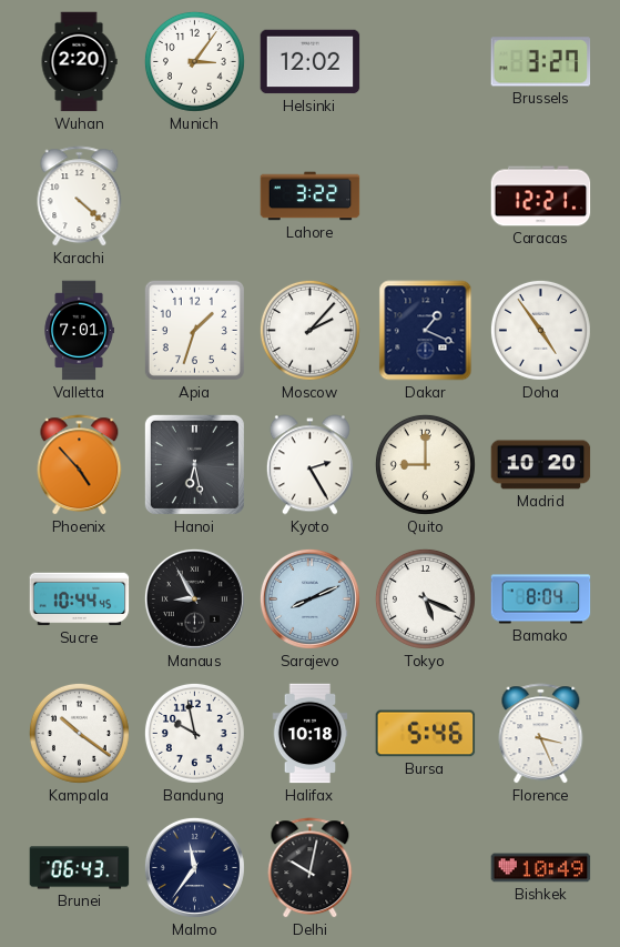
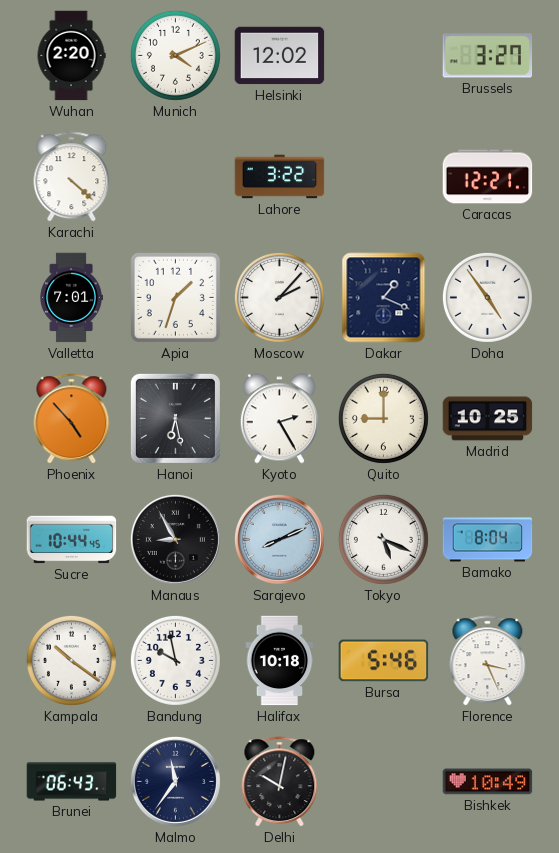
Munich: 3:06 -> 4:11 (175, 55)
Madrid: 10:20 -> 10:25 (488, 419)
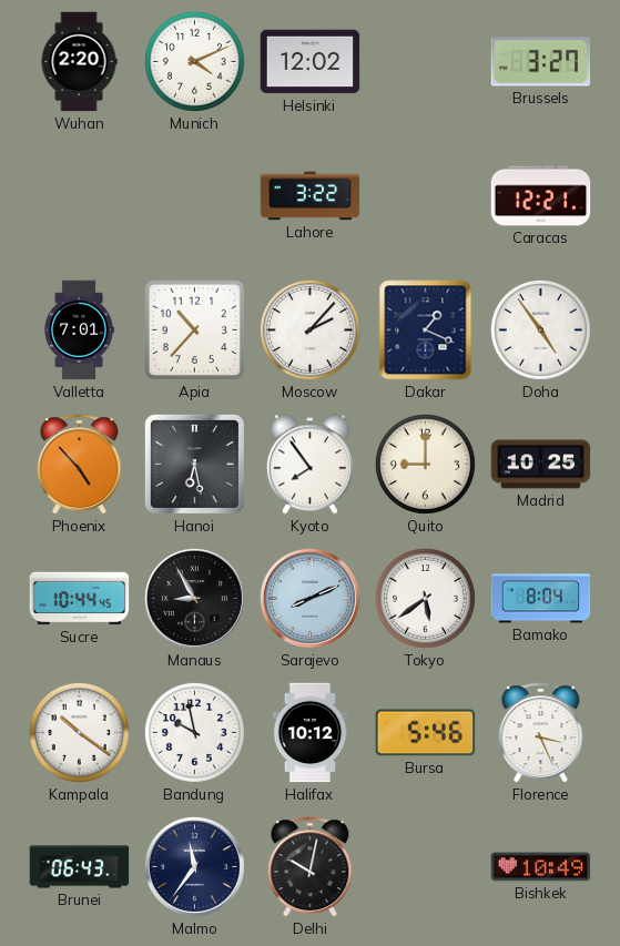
Karachi: 4:22 -> none (72, 177)
Apia: 1:33 -> 10:37 (194, 329)
Kyoto: 2:25 -> 7:54 (309, 465)
Tokyo: 5:19 -> 5:39 (425, 598)
Halifax: 10:18 -> 10:12 (311, 733)
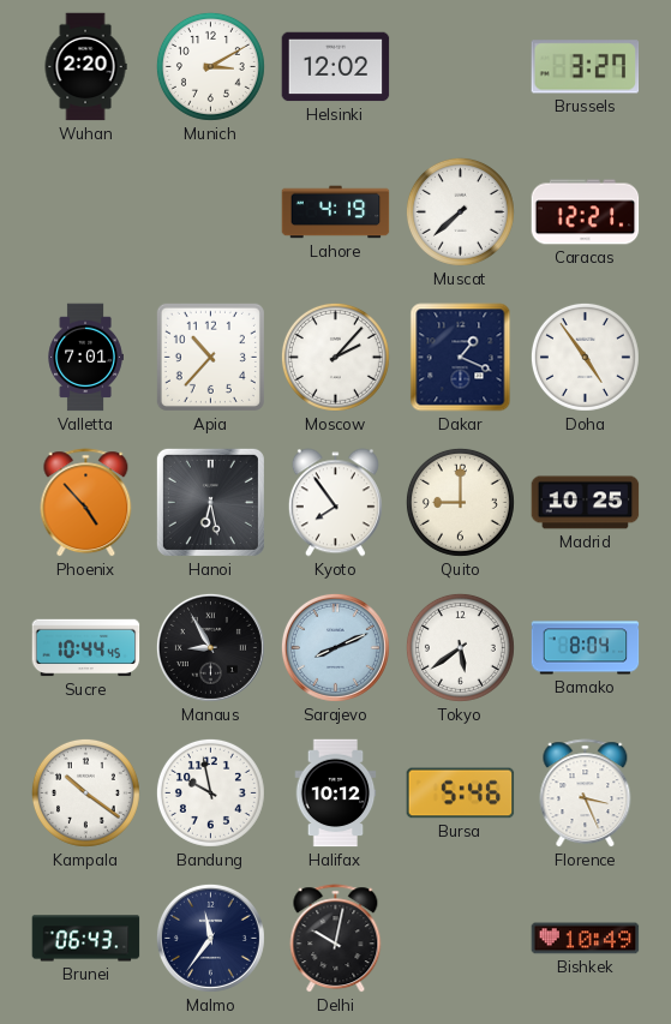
Munich: 4:11 -> 3:10 (210, 66)
Lahore: 3:22 -> 4:19 (336, 212)
Muscat: none -> 7:38 (460, 211)
